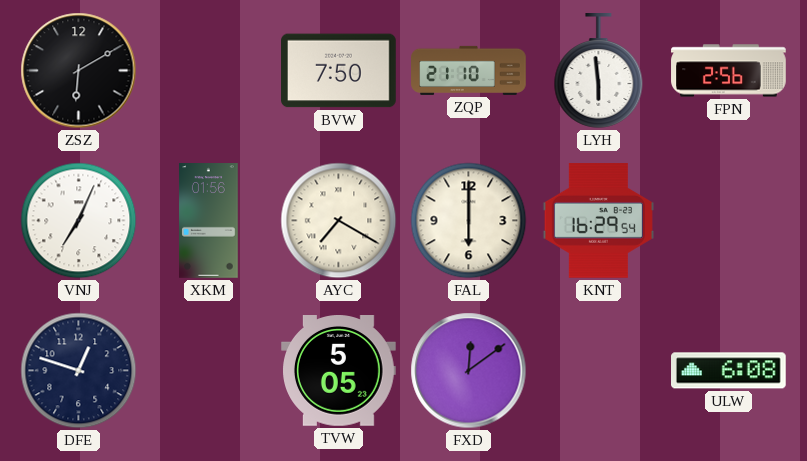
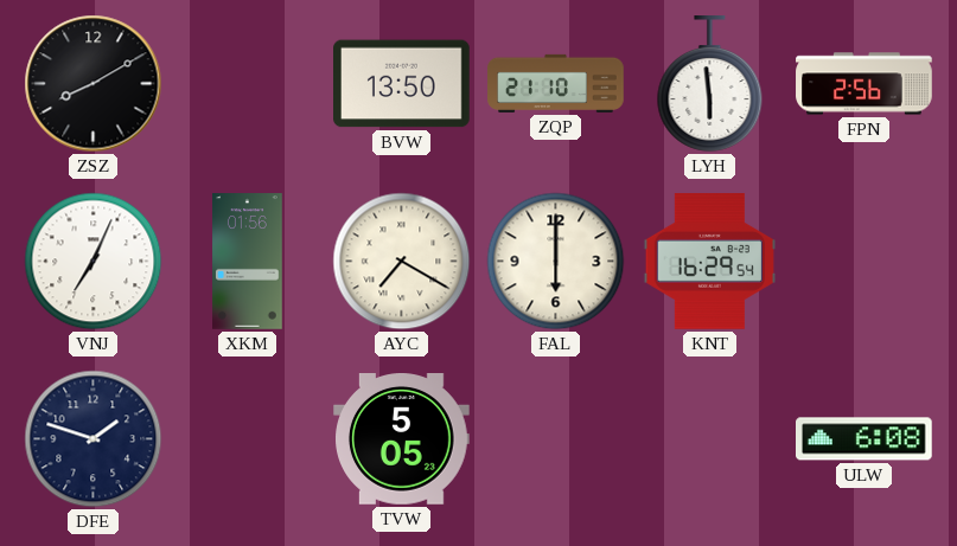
ZSZ: 6:10 -> 8:10 (94, 84)
BVW: 7:50 -> 13:50 (402, 84)
DFE: 12:48 -> 1:48 (94, 439)
FXD: 12:09 -> none (469, 371)
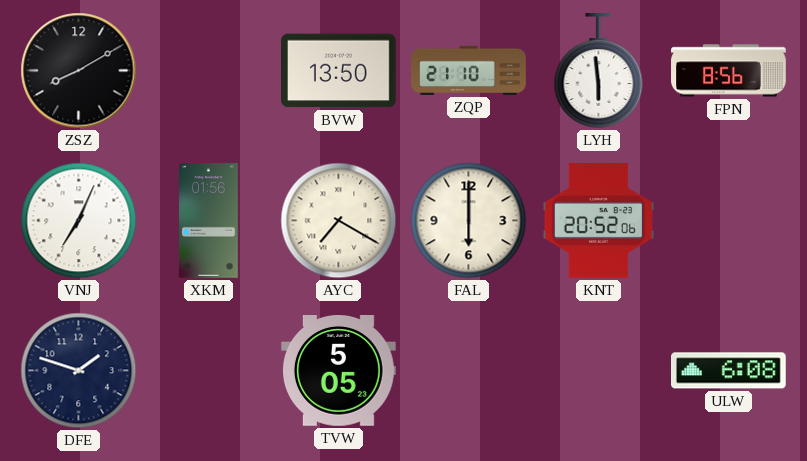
FPN: 2:56 -> 8:56 (729, 71)
KNT: 16:29 -> 20:52 (598, 221)
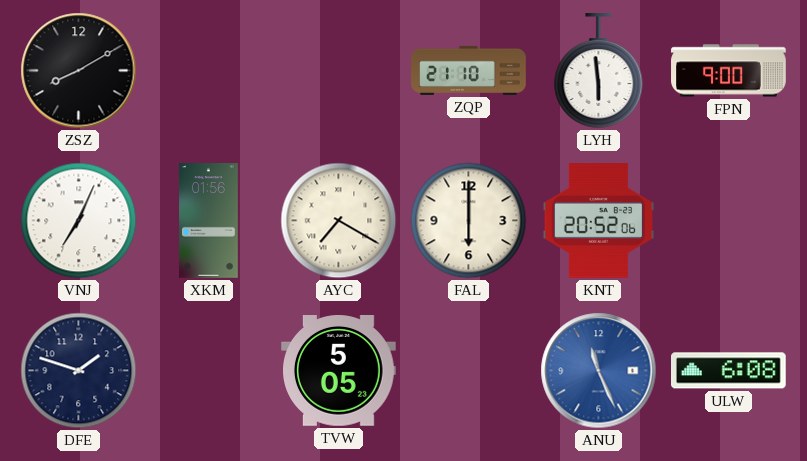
BVW: 13:50 -> none (339, 71)
FPN: 8:56 -> 9:00 (729, 71)
ANU: none -> 11:26 (599, 371)
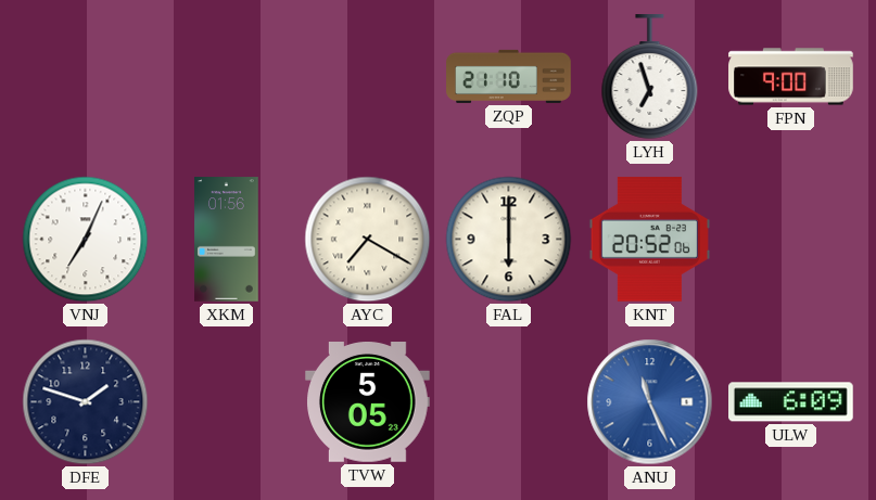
ZSZ: 8:10 -> none (79, 71)
LYH: 5:59 -> 6:57 (650, 77)
ULW: 6:08 -> 6:09 (791, 402)
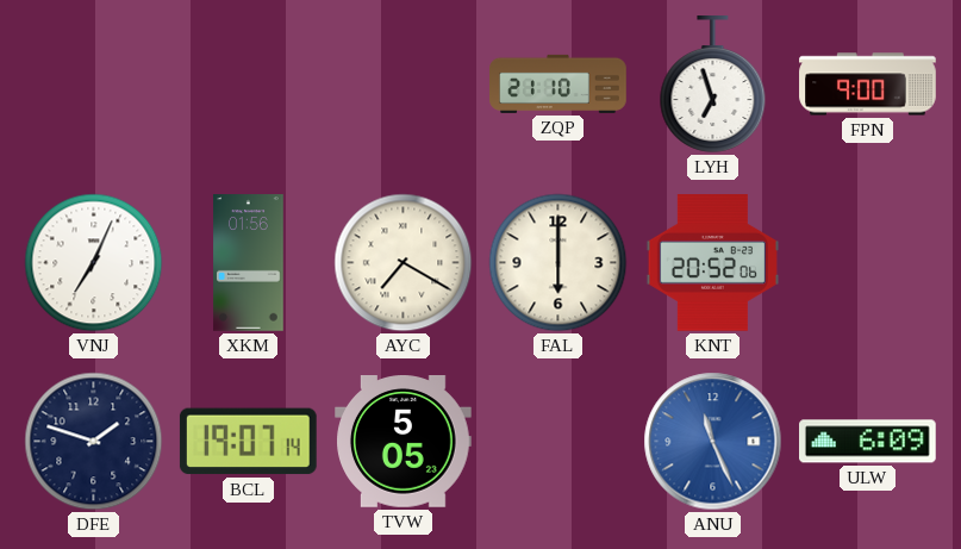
BCL: none -> 19:07 (248, 442)
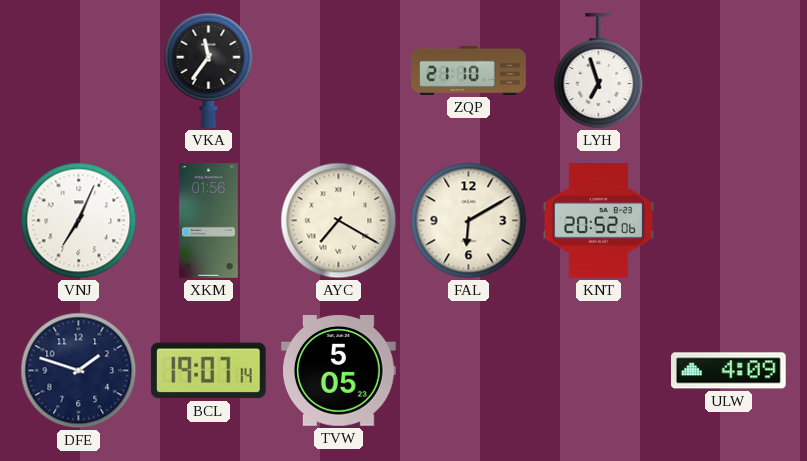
VKA: none -> 11:36 (209, 70)
FPN: 9:00 -> none (868, 85)
FAL: 6:00 -> 6:10 (469, 221)
ANU: 11:26 -> none (713, 442)
ULW: 6:09 -> 4:09 (729, 371)
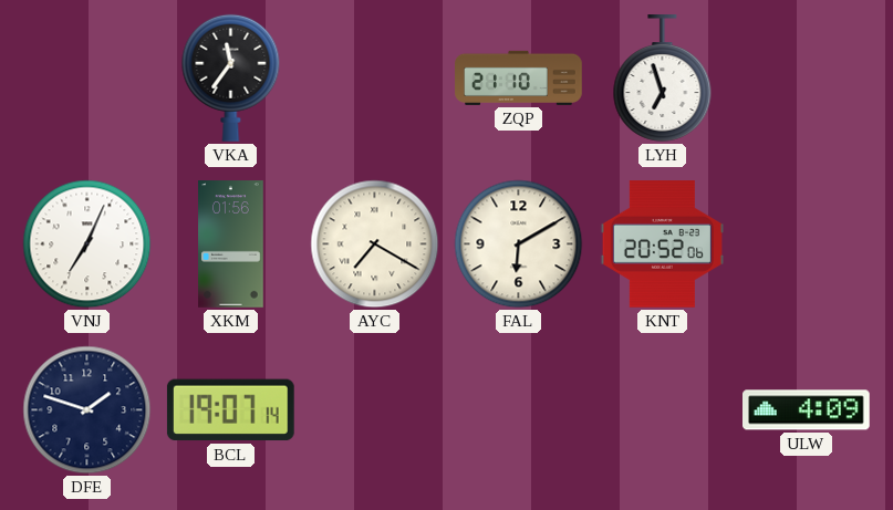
TVW: 5:05 -> none (339, 371)
